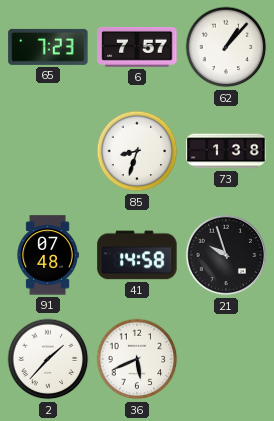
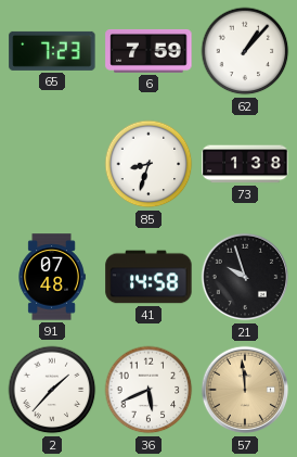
6: 7:57 -> 7:59 (148, 51)
57: none -> 11:59 (245, 390)
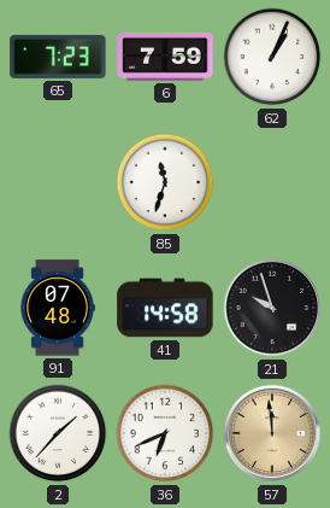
62: 1:07 -> 1:04 (272, 57)
85: 8:33 -> 11:33 (165, 182)
73: 1:38 -> none (245, 164)
36: 5:41 -> 6:41 (165, 433)
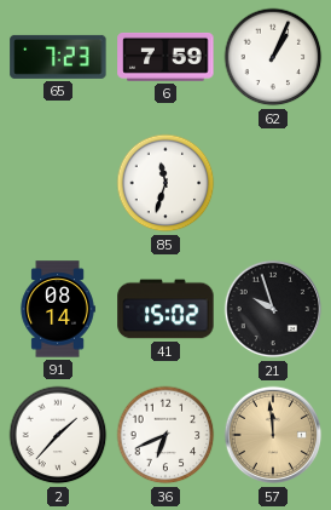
91: 07:48 -> 08:14 (58, 309)
41: 14:58 -> 15:02 (165, 309)
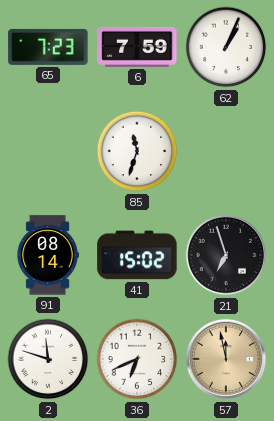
21: 9:57 -> 6:57 (226, 255)
2: 1:37 -> 11:48 (48, 359)
57: 11:59 -> 11:58 (226, 359)
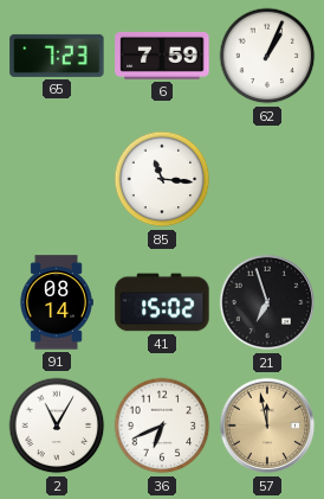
85: 11:33 -> 11:16 (162, 179)
2: 11:48 -> 11:05 (57, 426)
